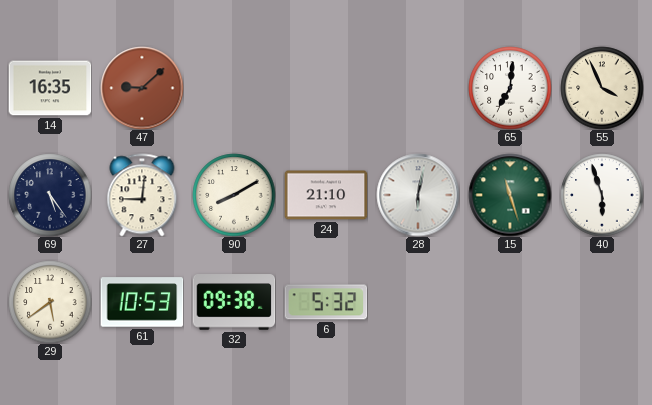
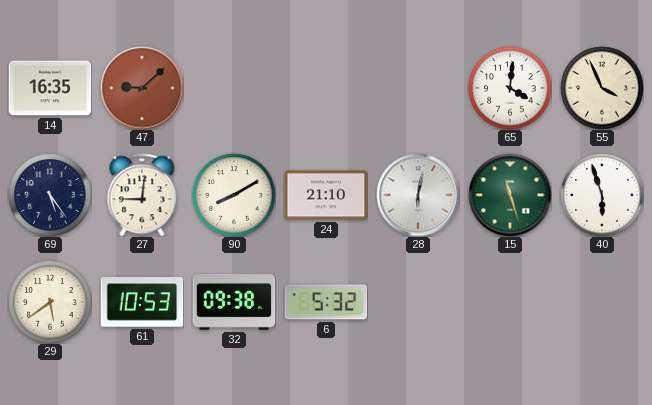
65: 7:01 -> 4:01 (510, 88)
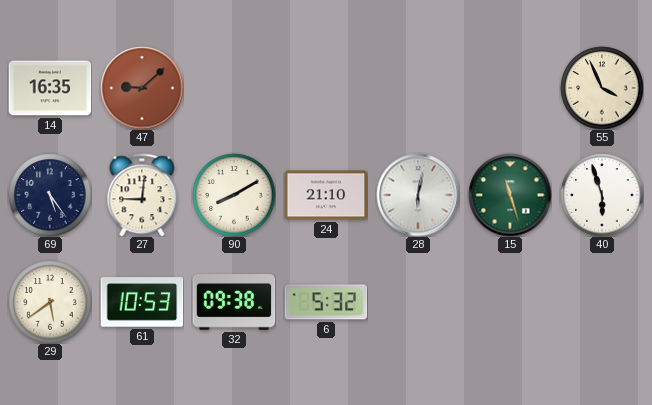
65: 4:01 -> none (510, 88)
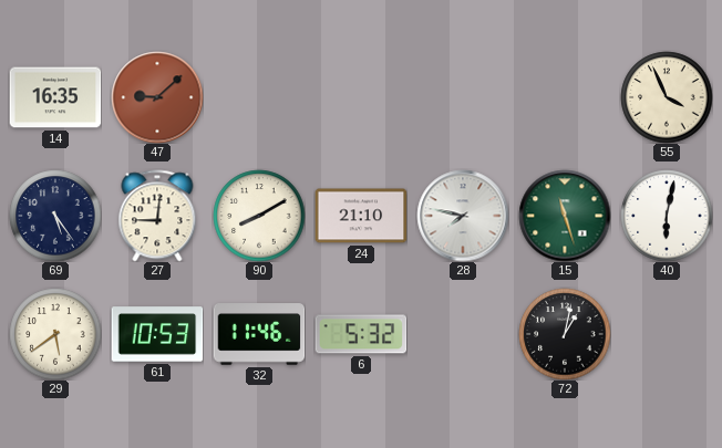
28: 6:02 -> 7:47 (463, 216)
40: 5:57 -> 6:02 (667, 216)
32: 09:38 -> 11:46 (259, 334)
72: none -> 1:02 (565, 334)
